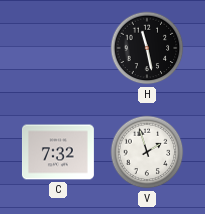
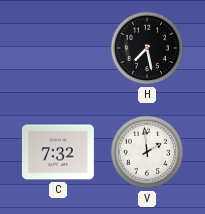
H: 11:28 -> 7:28 (147, 48)
V: 1:57 -> 1:59 (147, 152)
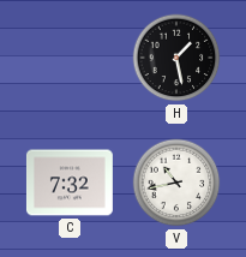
H: 7:28 -> 1:28 (176, 58)
V: 1:59 -> 10:43 (176, 183)
